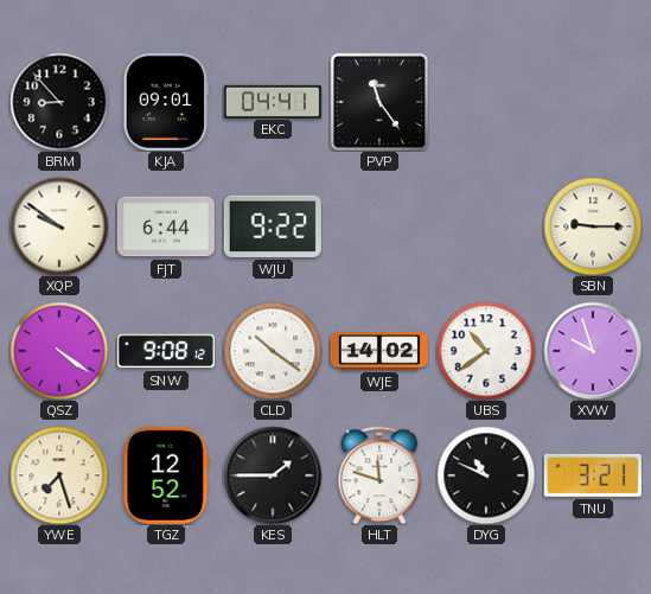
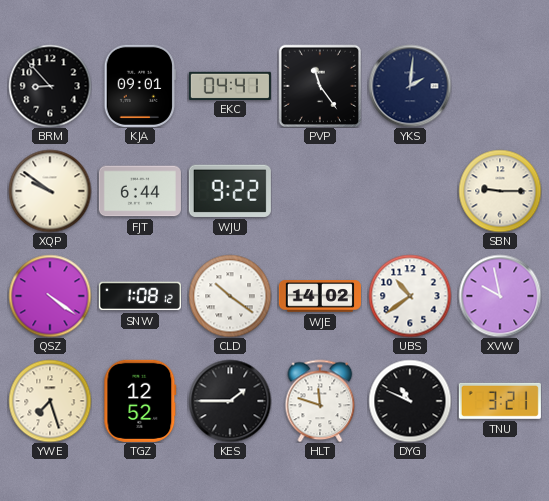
YKS: none -> 2:01 (410, 86)
SNW: 9:08 -> 1:08 (140, 296)
XVW: 9:57 -> 9:58 (500, 296)
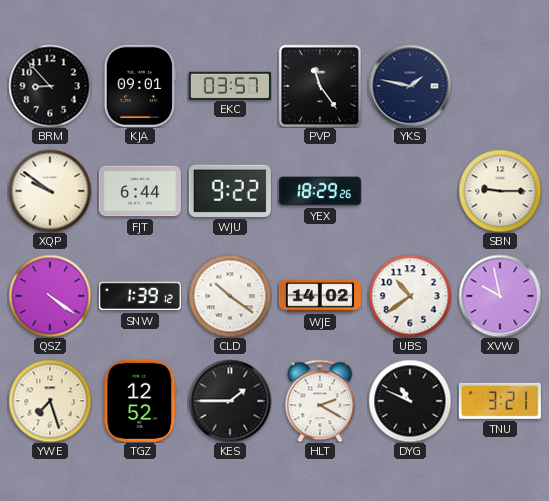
EKC: 04:41 -> 03:57 (230, 85)
YKS: 2:01 -> 1:47 (410, 86)
YEX: none -> 18:29 (320, 191)
SNW: 1:08 -> 1:39 (140, 296)
HLT: 11:48 -> 2:20 (320, 401)
